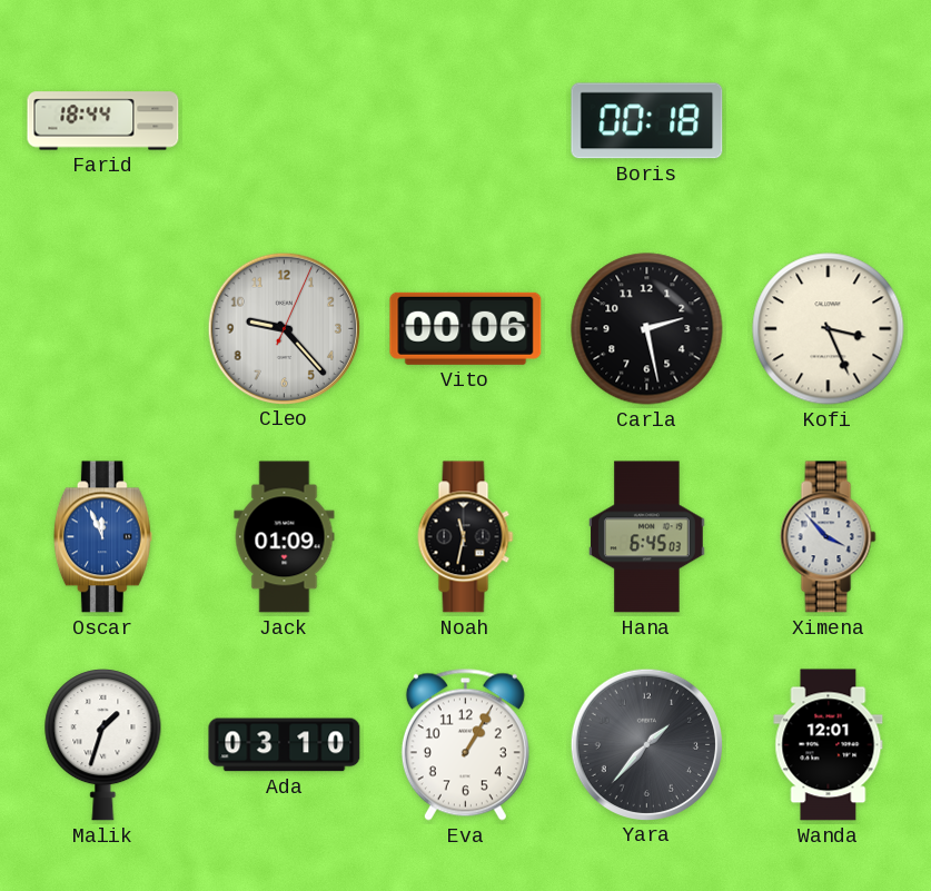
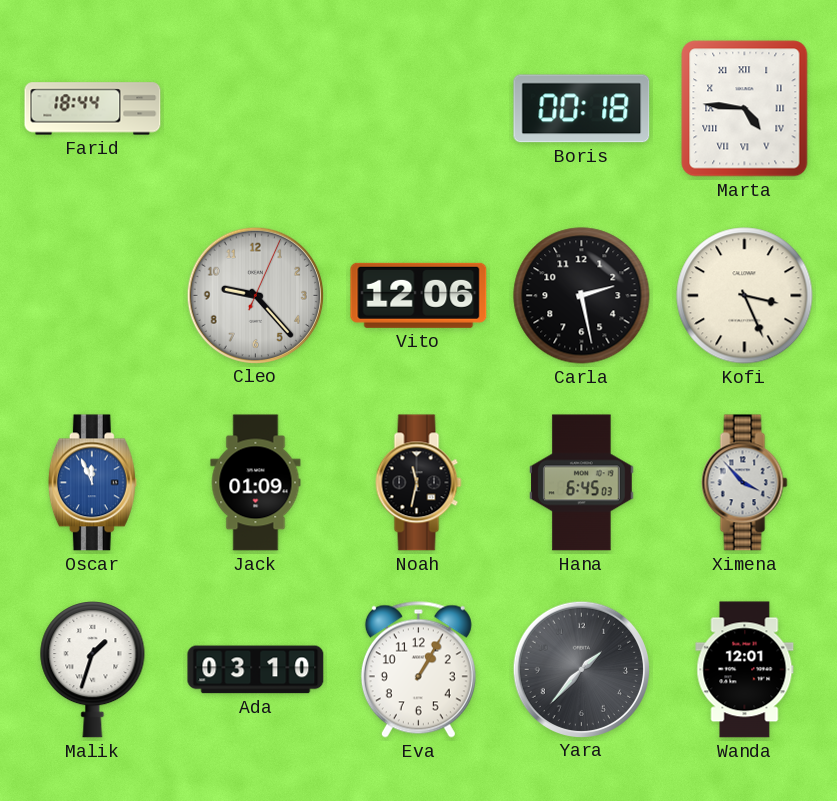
Marta: none -> 4:46 (745, 109)
Vito: 00:06 -> 12:06 (419, 295)
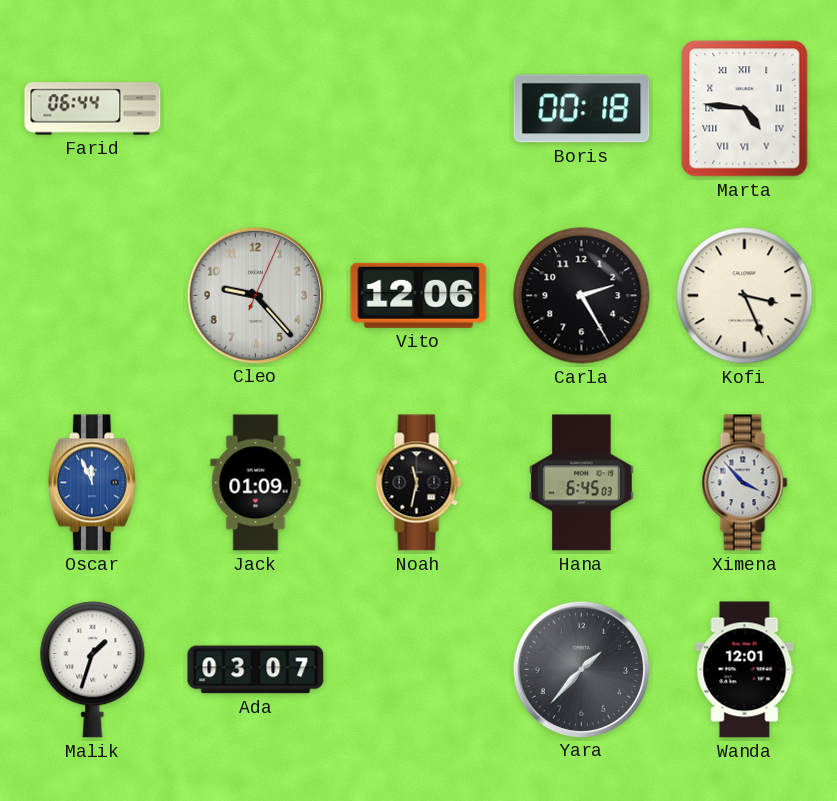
Farid: 18:44 -> 06:44 (93, 109)
Carla: 2:28 -> 2:25 (582, 296)
Ada: 03:10 -> 03:07 (256, 670)
Eva: 1:05 -> none (418, 669)
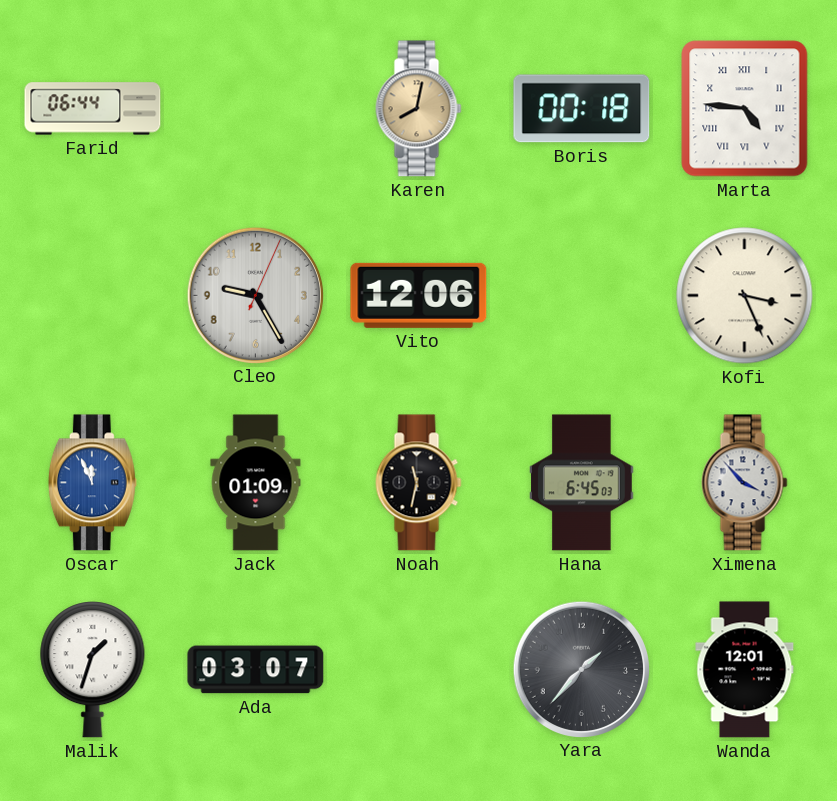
Karen: none -> 8:02 (419, 109)
Cleo: 9:23 -> 9:25 (255, 295)
Carla: 2:25 -> none (582, 296)
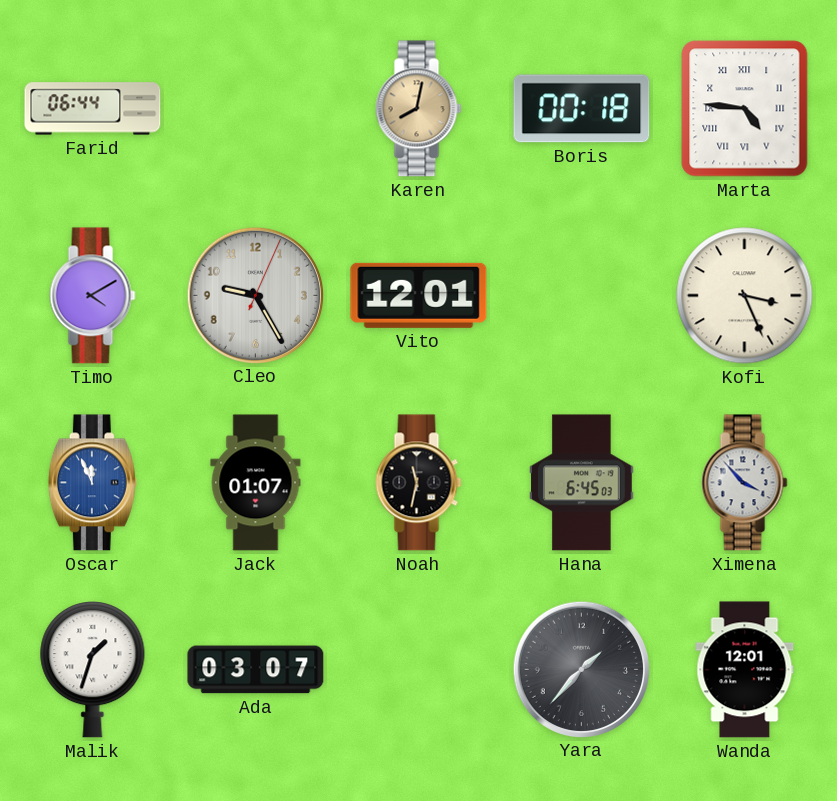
Timo: none -> 4:10 (93, 296)
Vito: 12:06 -> 12:01 (419, 295)
Jack: 01:09 -> 01:07 (256, 483)
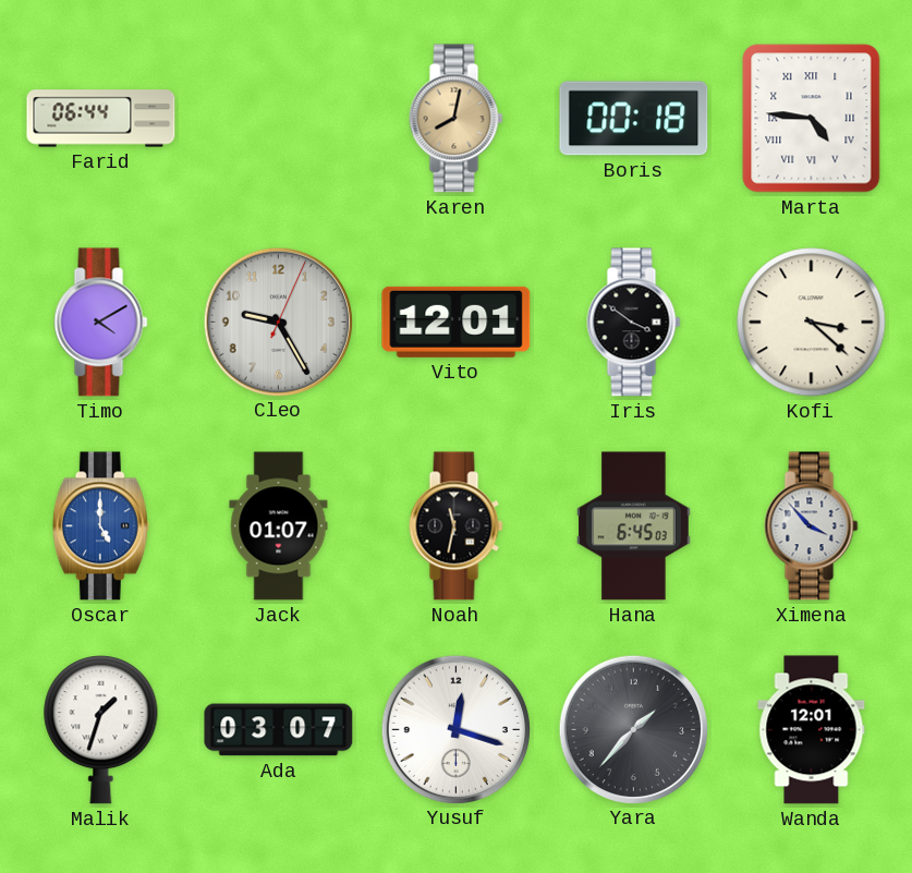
Iris: none -> 3:51 (634, 323)
Kofi: 3:26 -> 3:22 (812, 323)
Oscar: 11:56 -> 5:00 (100, 526)
Yusuf: none -> 12:18 (455, 729)
